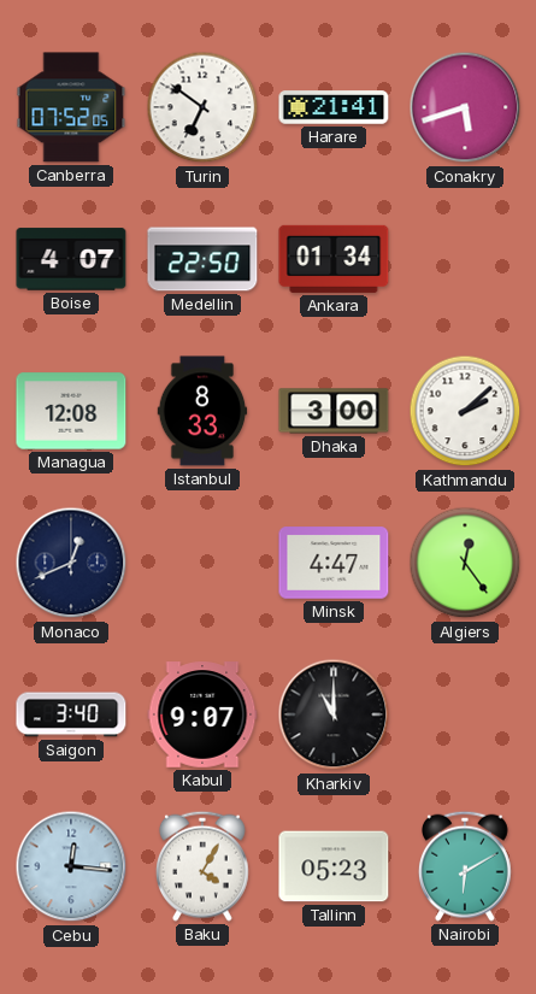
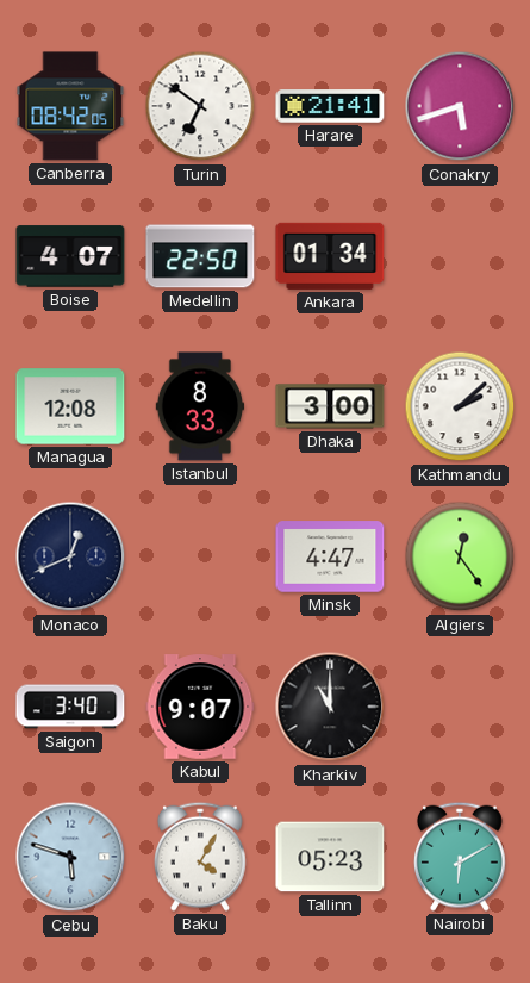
Canberra: 07:52 -> 08:42 (70, 106)
Cebu: 12:16 -> 5:48 (70, 857)
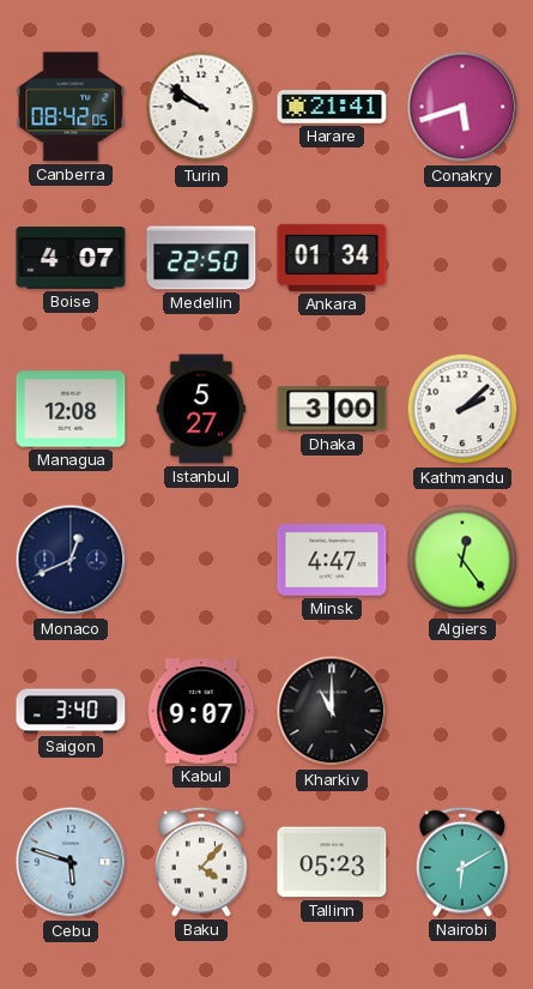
Turin: 6:51 -> 9:51 (201, 107)
Istanbul: 8:33 -> 5:27 (201, 409)
Baku: 4:05 -> 4:07 (202, 862)
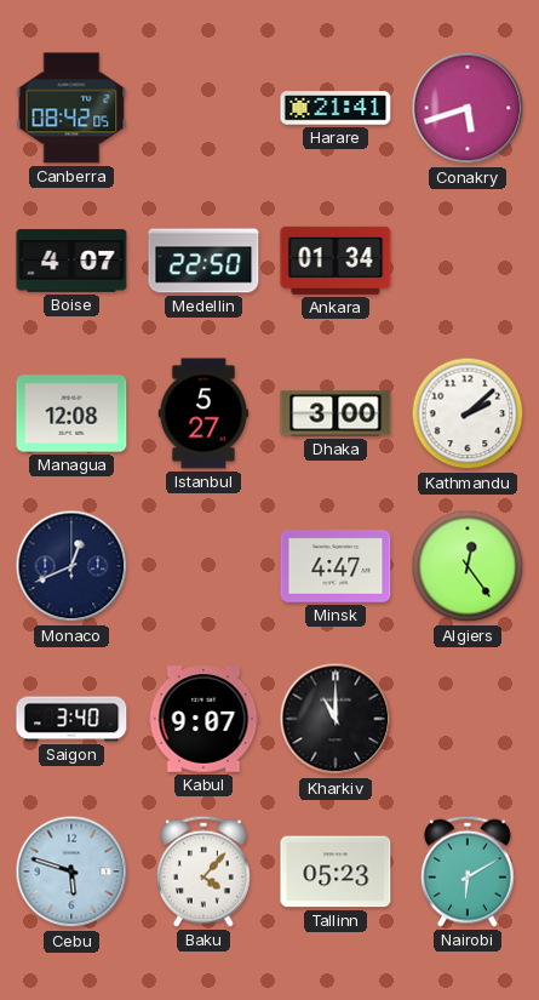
Turin: 9:51 -> none (201, 107)
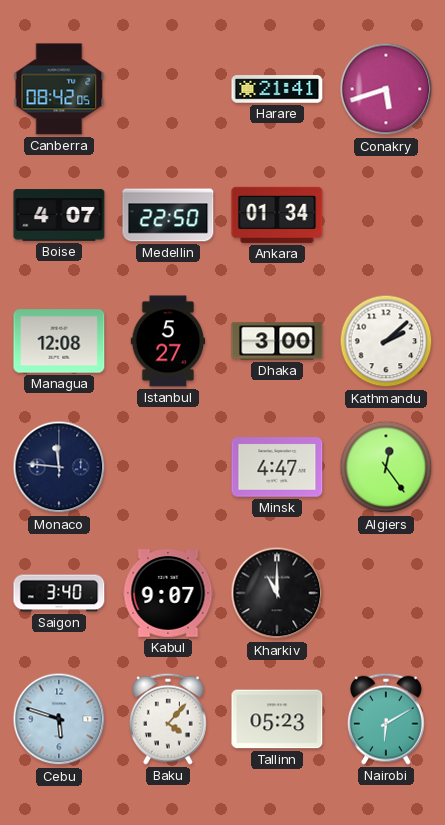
Monaco: 12:41 -> 11:46 (59, 467)
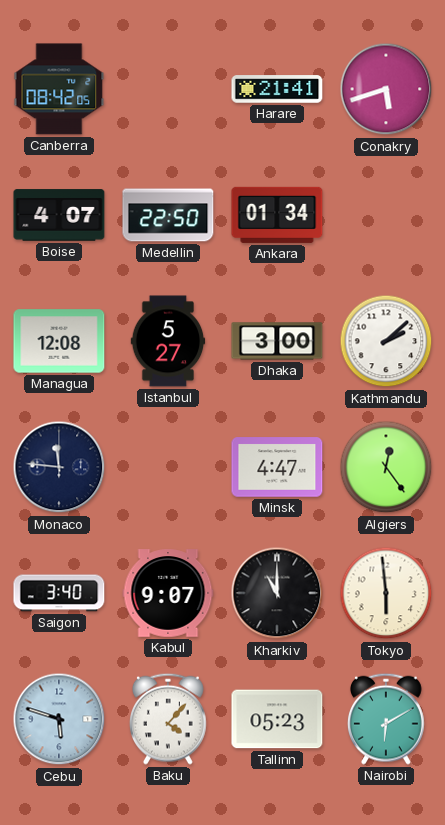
Tokyo: none -> 5:59 (386, 593)
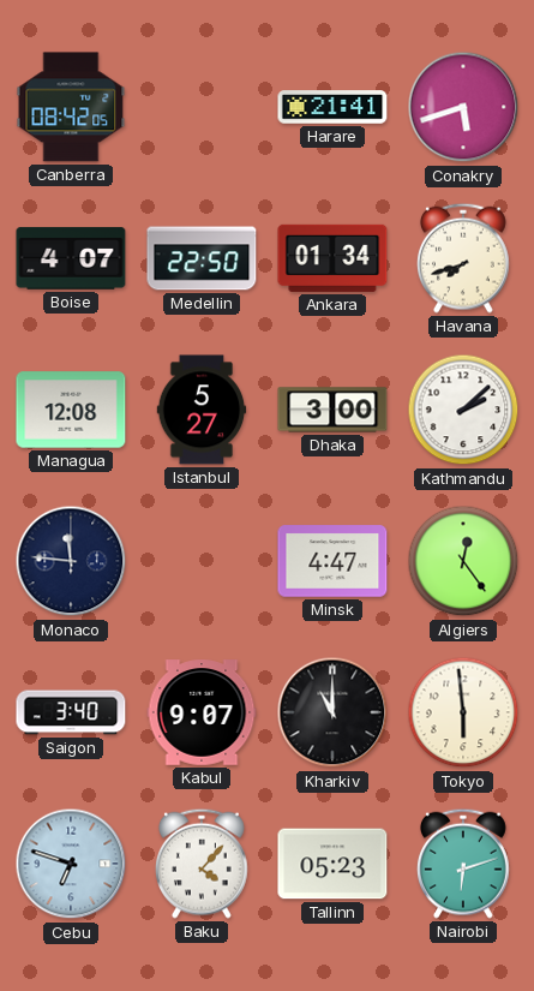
Havana: none -> 7:42 (464, 258)
Cebu: 5:48 -> 6:48 (71, 864)
Nairobi: 6:10 -> 6:12 (464, 864)
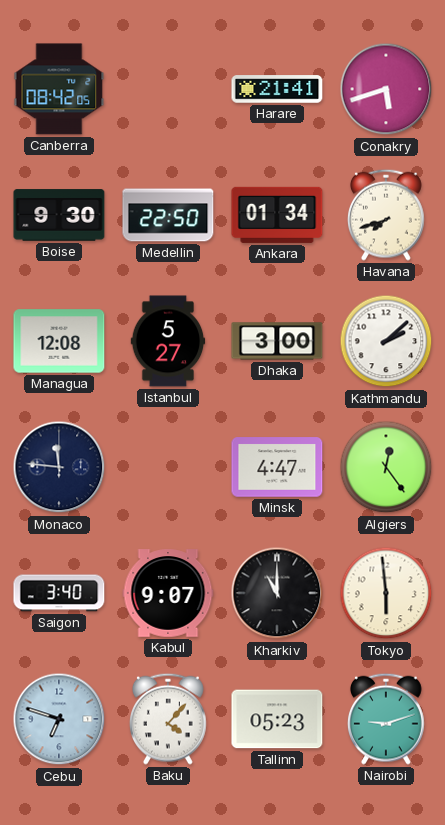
Boise: 4:07 -> 9:30 (59, 215)
Nairobi: 6:12 -> 9:12 (387, 719)
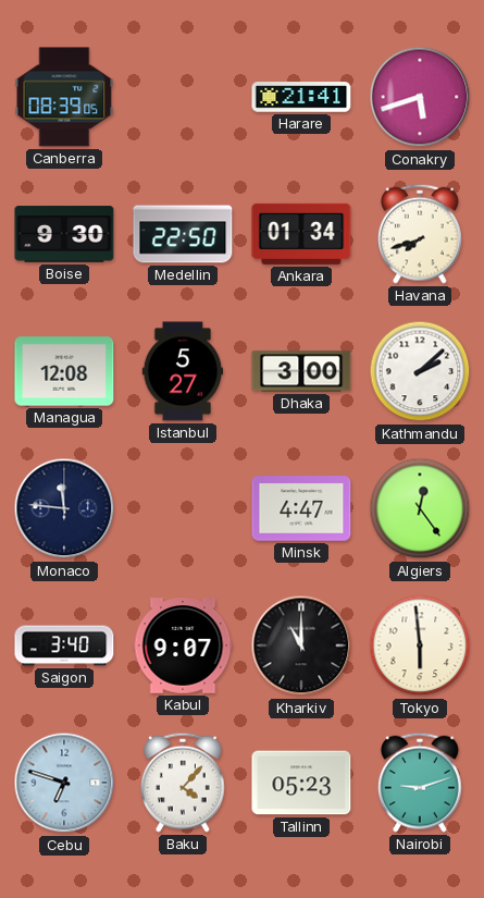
Canberra: 08:42 -> 08:39 (64, 97)
